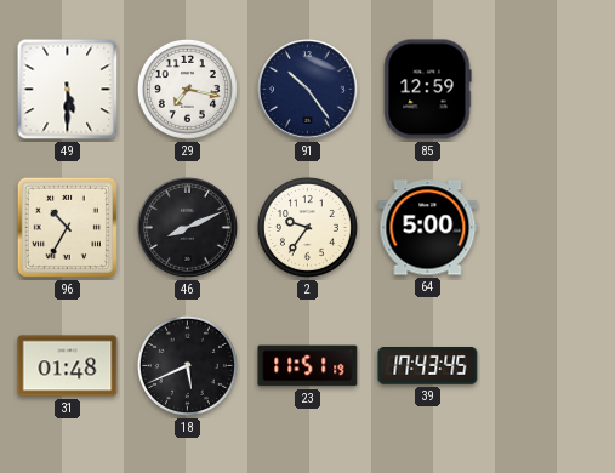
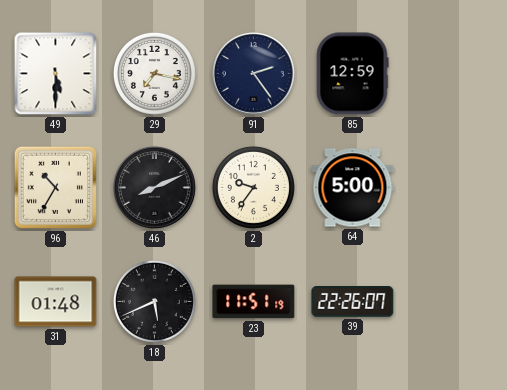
91: 10:24 -> 2:24 (254, 74)
39: 17:43 -> 22:26 (353, 302)
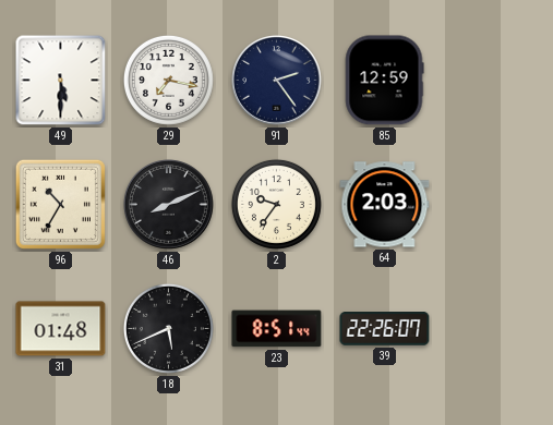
64: 5:00 -> 2:03 (385, 205)
23: 11:51 -> 8:51 (277, 329)
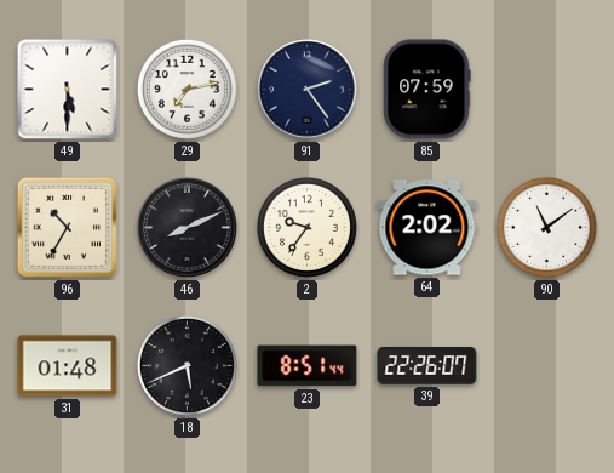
29: 7:17 -> 7:13 (187, 89)
85: 12:59 -> 07:59 (426, 90)
64: 2:03 -> 2:02 (427, 228)
90: none -> 11:09 (546, 227)
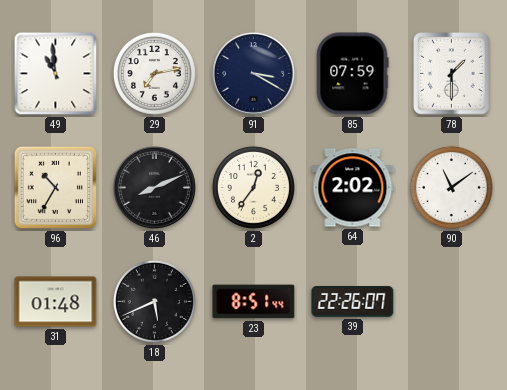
49: 5:30 -> 10:59 (56, 74)
91: 2:24 -> 3:20 (254, 74)
78: none -> 1:30 (452, 74)
2: 9:36 -> 12:36 (253, 187)
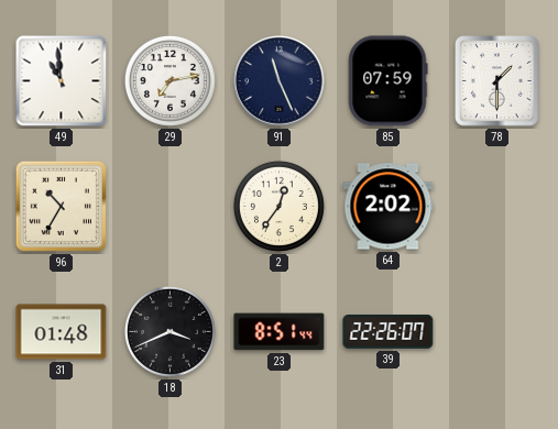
91: 3:20 -> 11:26 (280, 81)
46: 8:11 -> none (155, 188)
90: 11:09 -> none (451, 187)
18: 5:41 -> 3:41 (169, 331)
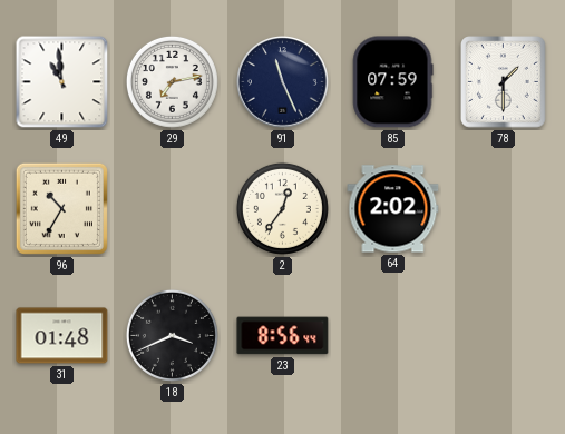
23: 8:51 -> 8:56 (283, 336)
39: 22:26 -> none (389, 332)
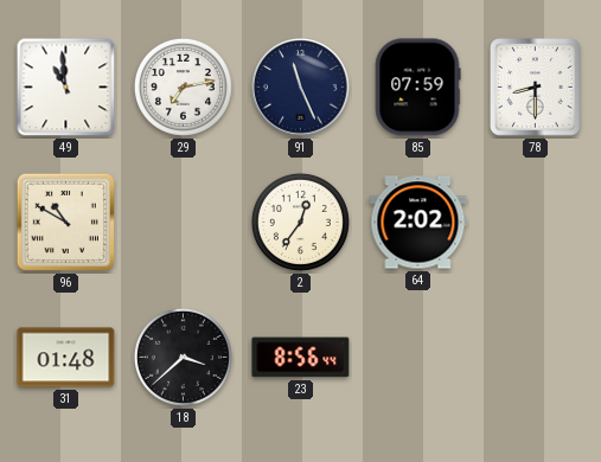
78: 1:30 -> 8:30 (536, 88)
96: 10:35 -> 10:50 (65, 222)
18: 3:41 -> 3:38 (183, 357)
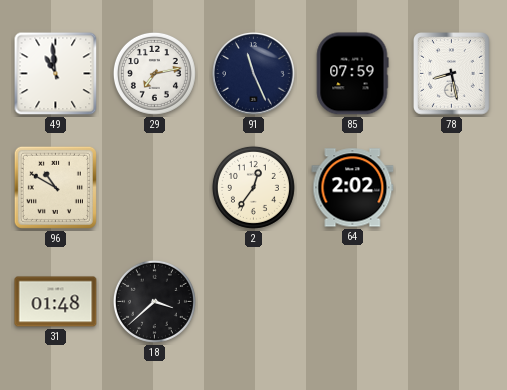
78: 8:30 -> 8:28 (452, 74)
23: 8:56 -> none (301, 358)
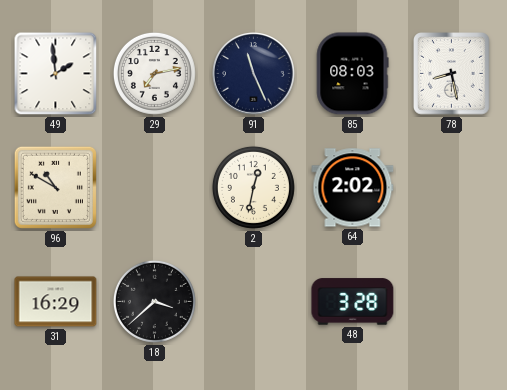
49: 10:59 -> 1:59 (56, 74)
85: 07:59 -> 08:03 (352, 74)
2: 12:36 -> 12:32 (253, 187)
31: 01:48 -> 16:29 (56, 302)
48: none -> 3:28 (353, 302)
